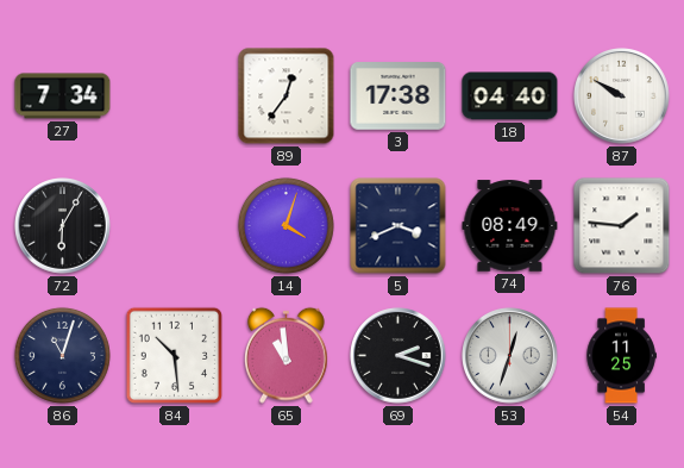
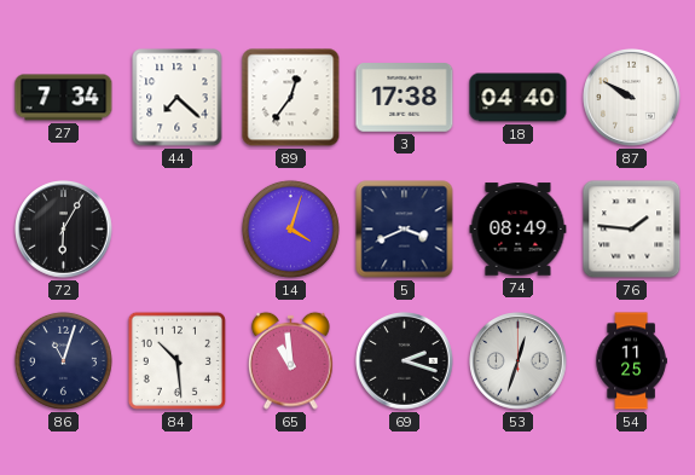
44: none -> 7:22 (178, 98)
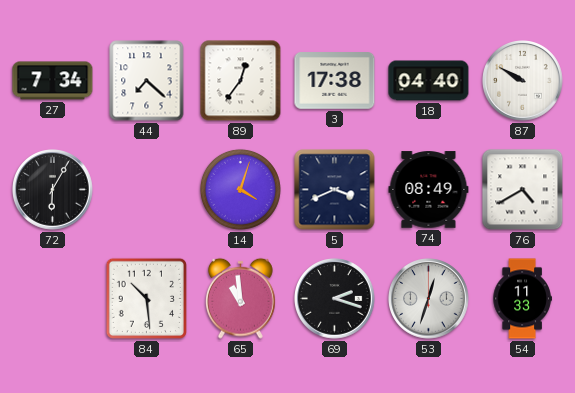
76: 1:46 -> 4:40 (523, 190)
86: 11:03 -> none (63, 360)
54: 11:25 -> 11:33 (522, 299)
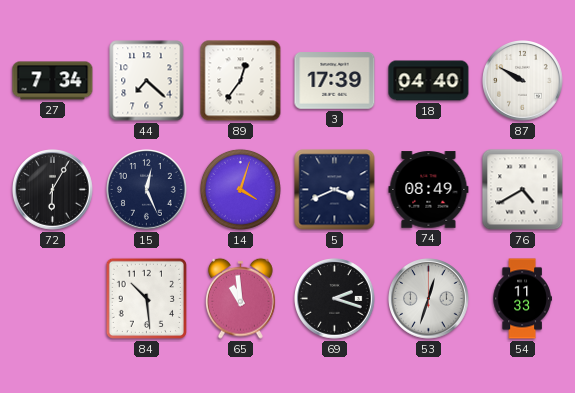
3: 17:38 -> 17:39 (335, 81)
15: none -> 12:26 (147, 190)
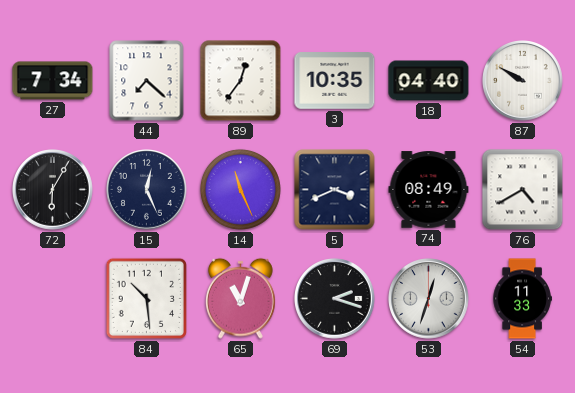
3: 17:39 -> 10:35 (335, 81)
14: 4:03 -> 11:26 (240, 189)
65: 10:59 -> 11:03 (240, 298)
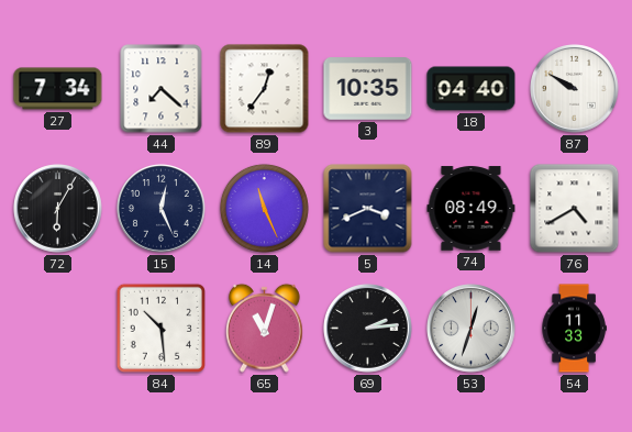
69: 2:18 -> 2:14 (368, 329)
